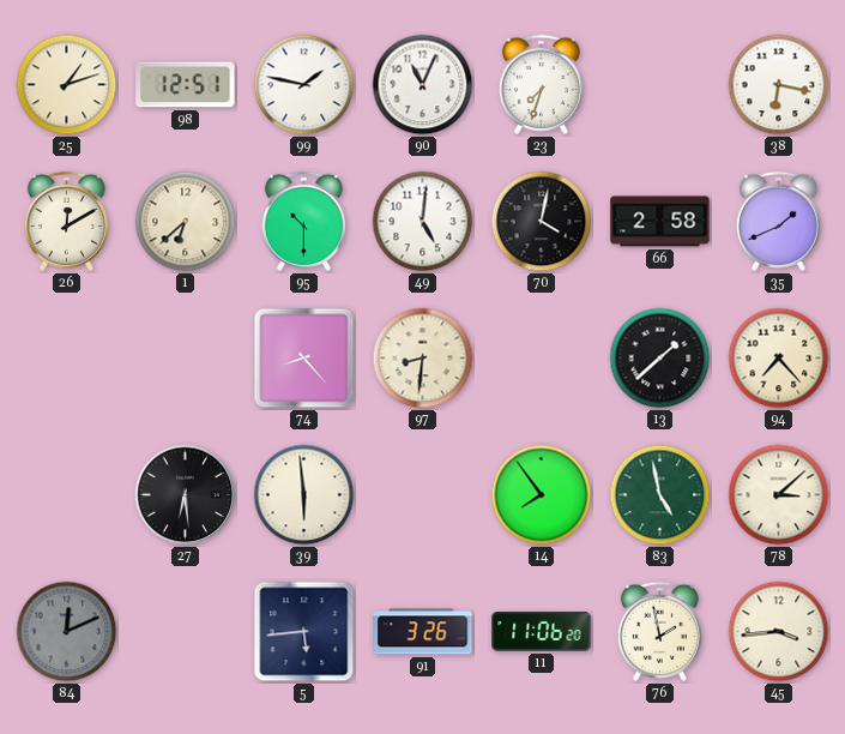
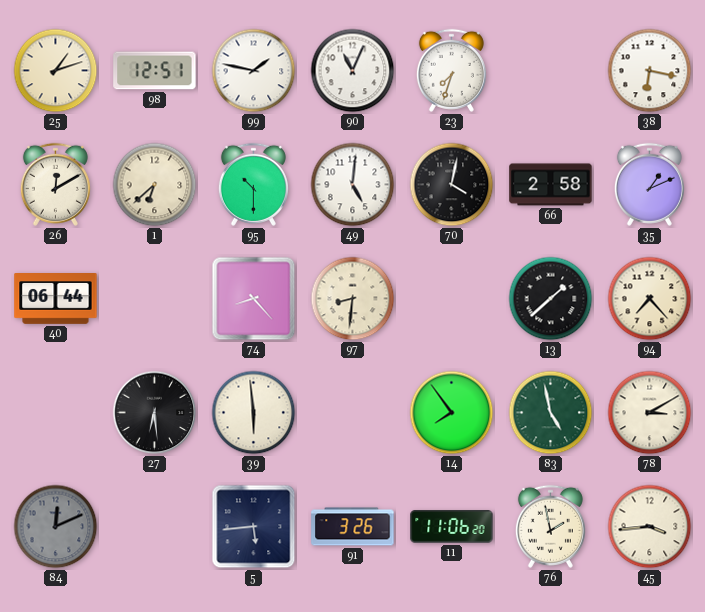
35: 1:41 -> 1:11 (649, 184)
40: none -> 06:44 (56, 299)
78: 3:08 -> 3:10 (650, 413)
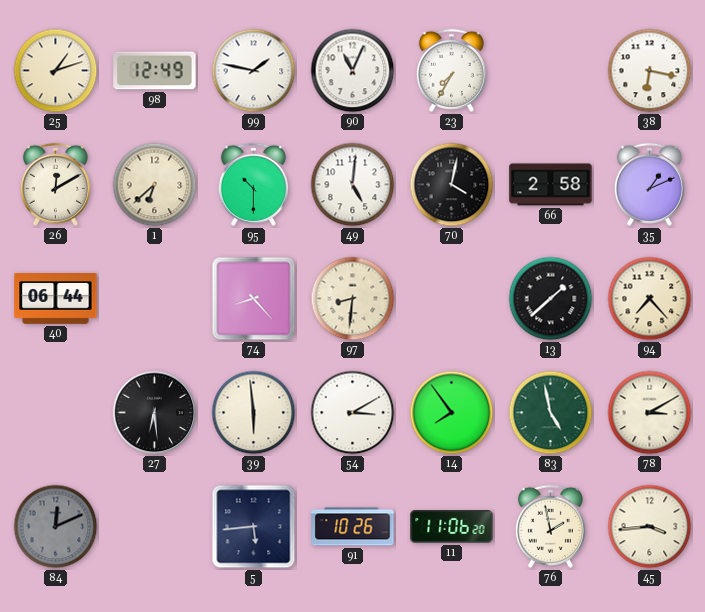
98: 12:51 -> 12:49 (155, 71)
23: 7:33 -> 7:35 (451, 70)
54: none -> 3:10 (353, 413)
91: 3:26 -> 10:26 (353, 527)
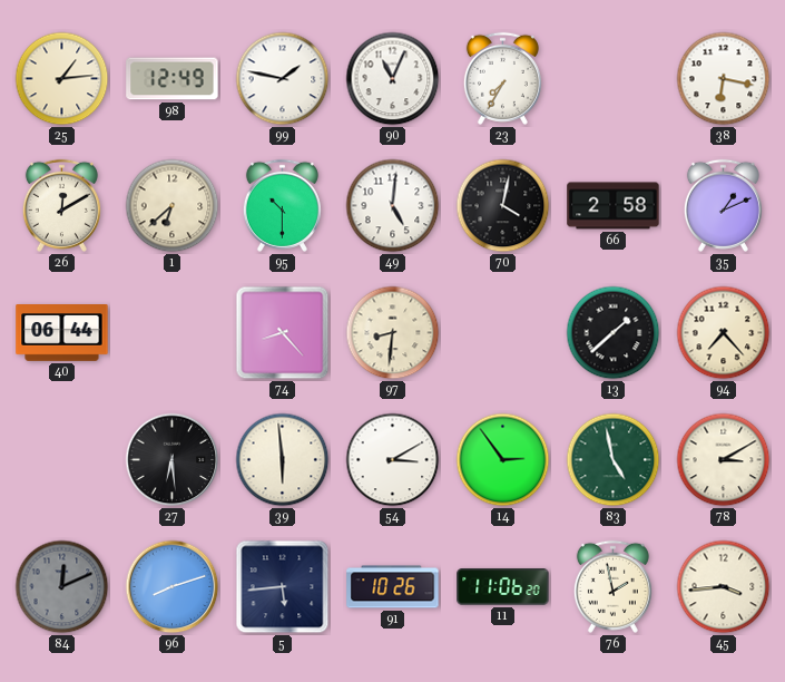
25: 1:12 -> 1:14 (62, 79)
14: 7:54 -> 2:54 (503, 460)
96: none -> 8:12 (173, 587)
